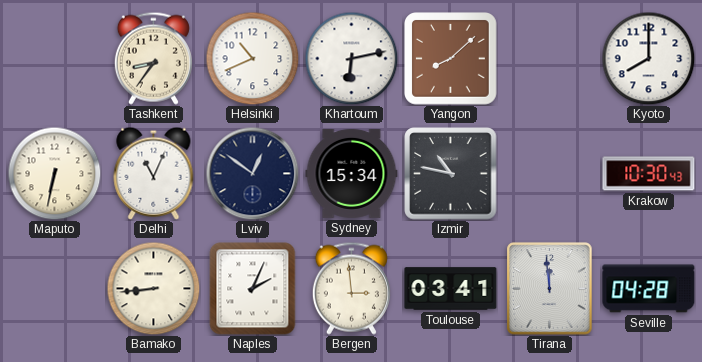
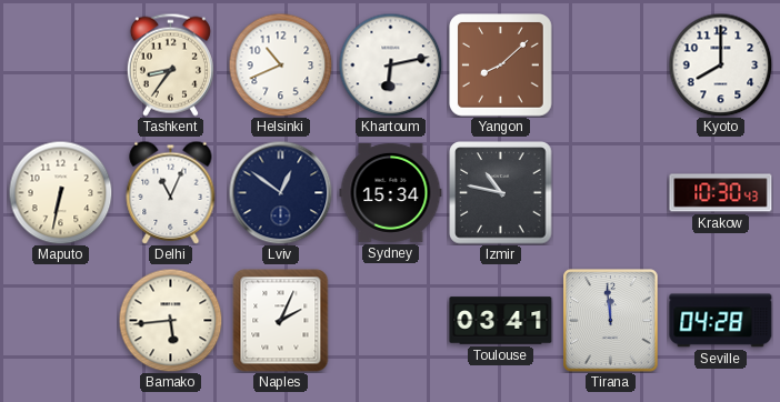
Bamako: 8:44 -> 5:44 (170, 320)
Bergen: 2:59 -> none (351, 288)
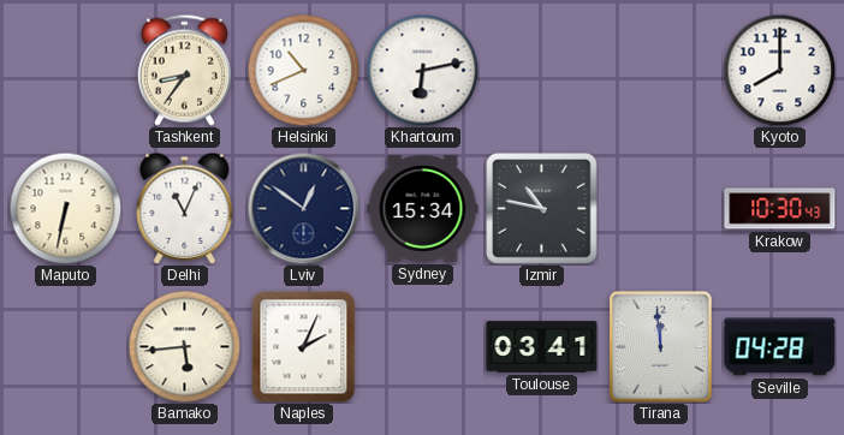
Yangon: 8:08 -> none (501, 66)
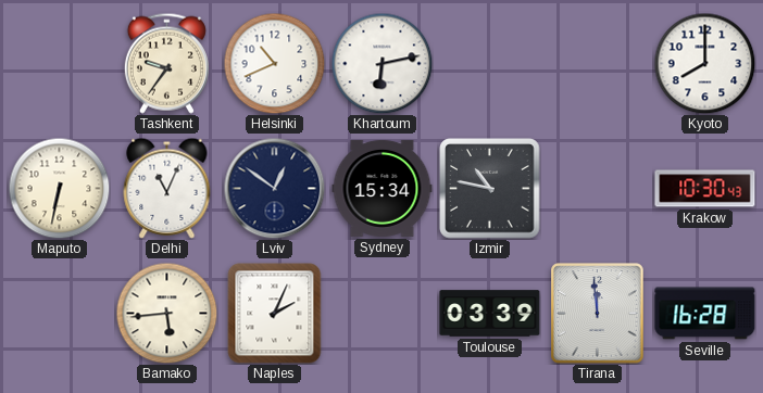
Tashkent: 8:36 -> 9:36 (166, 63)
Toulouse: 03:41 -> 03:39 (490, 314)
Seville: 04:28 -> 16:28 (705, 314)
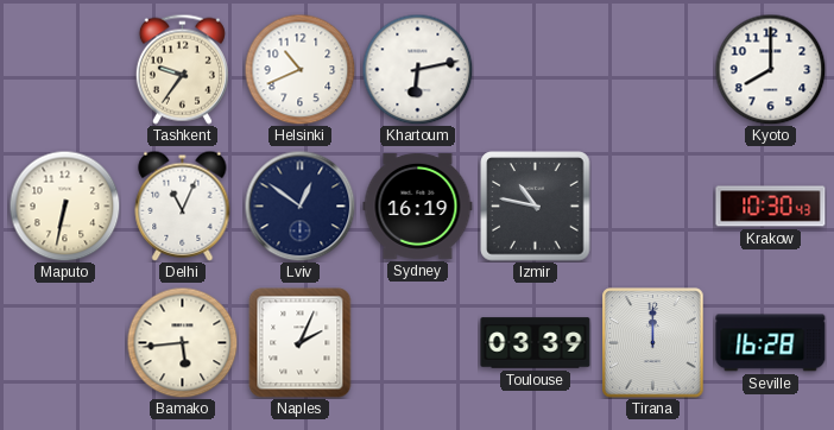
Sydney: 15:34 -> 16:19 (418, 205)
Tirana: 11:59 -> 12:00 (653, 343)
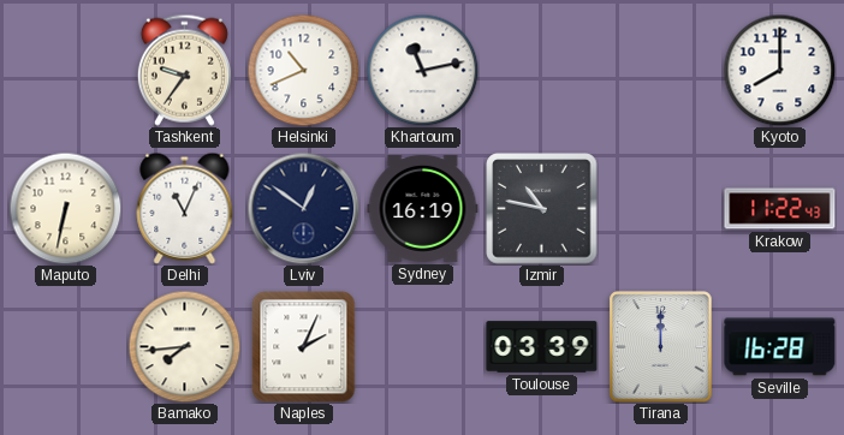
Khartoum: 6:13 -> 11:13 (422, 70)
Krakow: 10:30 -> 11:22 (780, 209)
Bamako: 5:44 -> 7:44 (184, 346)
